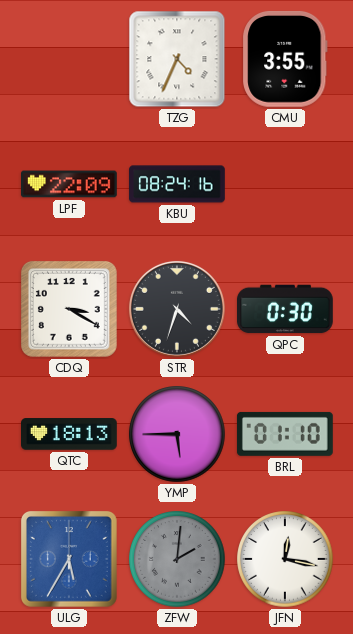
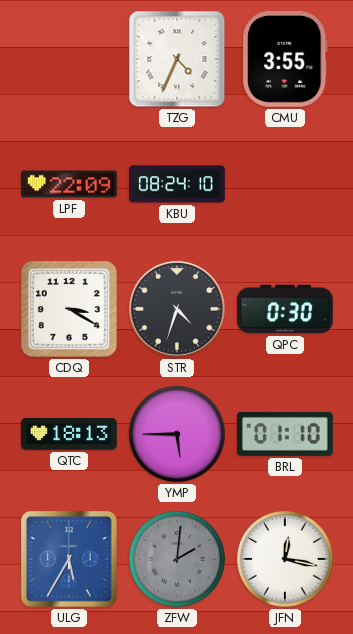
KBU: 08:24:16 -> 08:24:10 (177, 184)
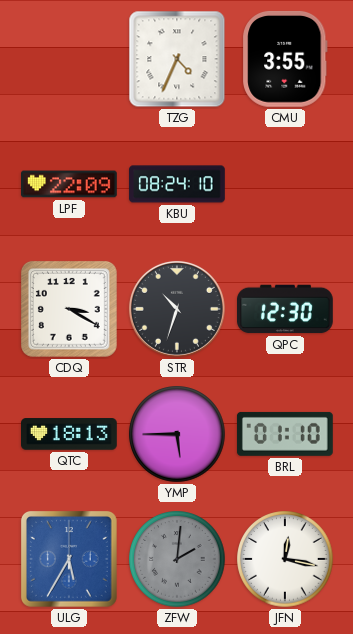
STR: 4:33 -> 10:33 (177, 309)
QPC: 0:30 -> 12:30 (286, 309)
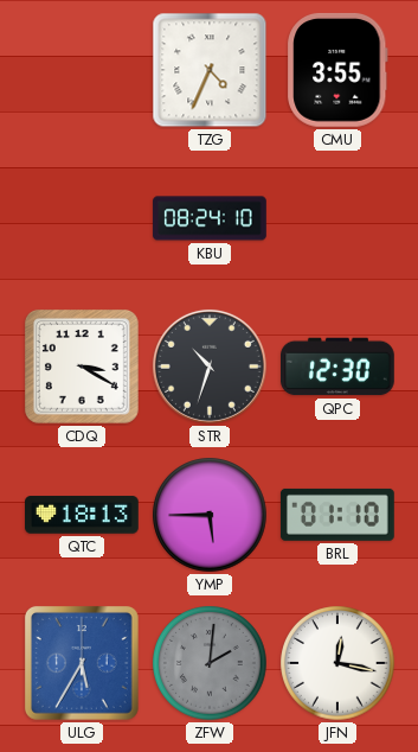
LPF: 22:09 -> none (70, 184)
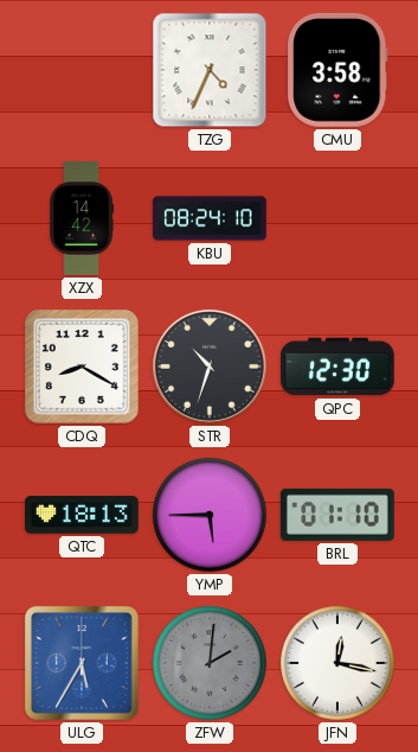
CMU: 3:55 -> 3:58 (339, 70)
XZX: none -> 14:42 (81, 218)
CDQ: 3:20 -> 8:20 (82, 367)
